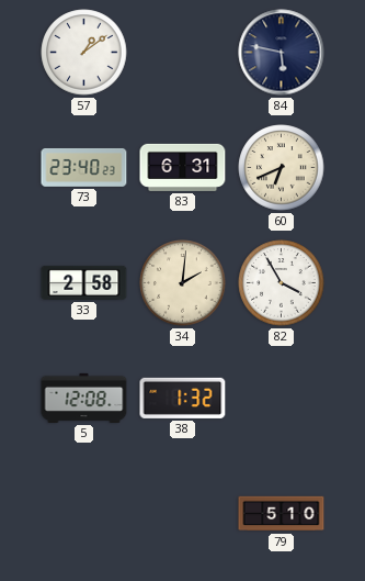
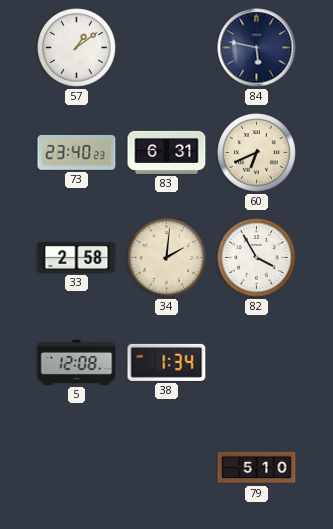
38: 1:32 -> 1:34 (167, 362)
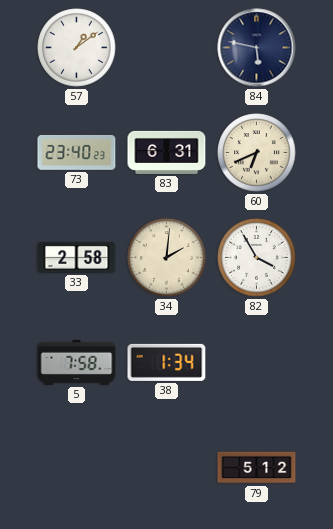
5: 12:08 -> 7:58 (77, 362)
79: 5:10 -> 5:12 (257, 468)
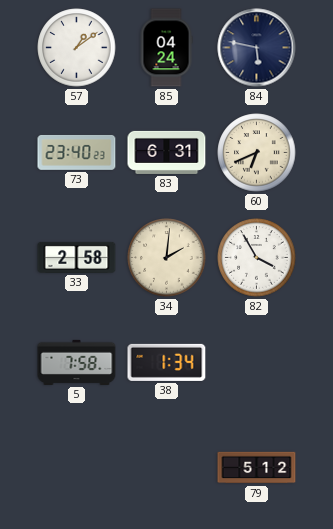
85: none -> 04:24 (166, 48)
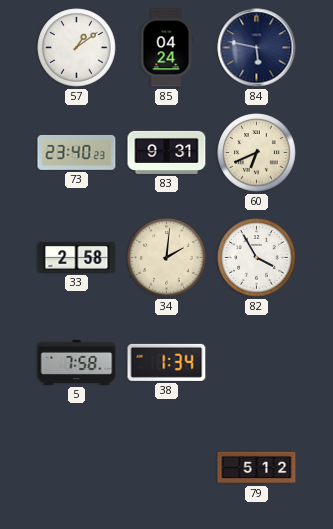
83: 6:31 -> 9:31 (167, 152)
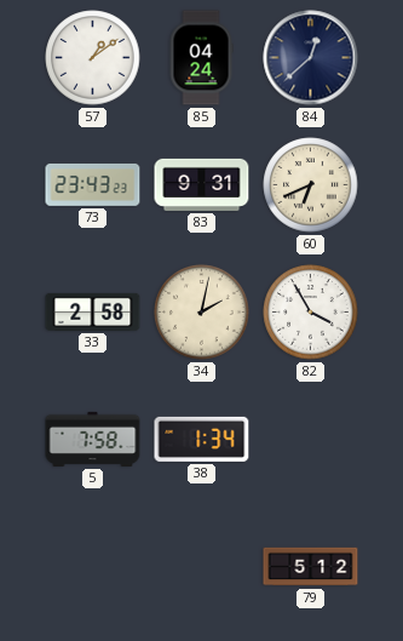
84: 5:47 -> 12:38 (311, 58)
73: 23:40 -> 23:43 (93, 184)
34: 2:01 -> 2:02 (202, 313)
